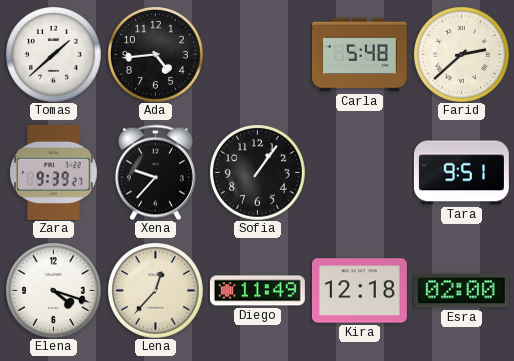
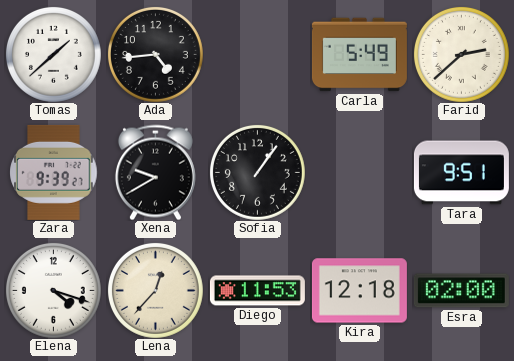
Carla: 5:48 -> 5:49 (359, 55)
Xena: 9:37 -> 9:40 (155, 172)
Diego: 11:49 -> 11:53 (257, 291)
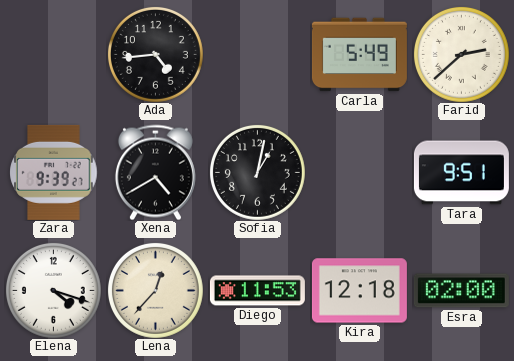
Tomas: 1:38 -> none (53, 54)
Xena: 9:40 -> 4:40 (155, 172)
Sofia: 1:06 -> 1:02 (257, 172)
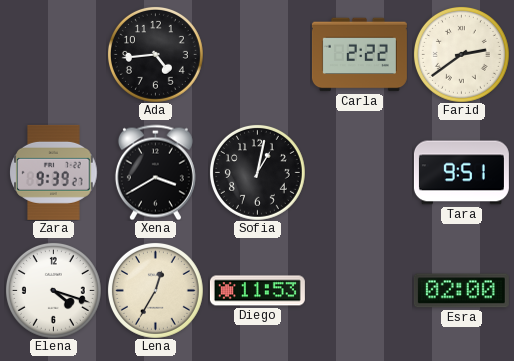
Carla: 5:49 -> 2:22 (359, 55)
Farid: 2:38 -> 2:39 (461, 54)
Xena: 4:40 -> 3:40 (155, 172)
Lena: 12:37 -> 12:35 (155, 290)
Kira: 12:18 -> none (359, 291)
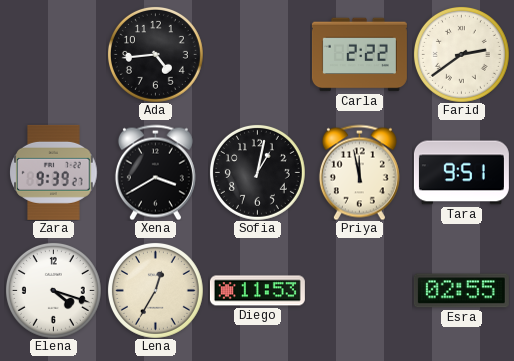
Priya: none -> 11:58 (359, 172)
Esra: 02:00 -> 02:55 (461, 291)
